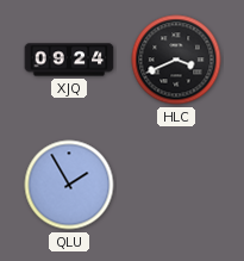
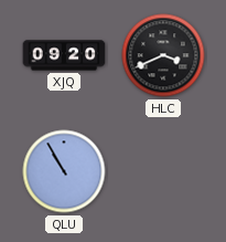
XJQ: 09:24 -> 09:20 (64, 55)
QLU: 1:55 -> 10:55 (64, 171)
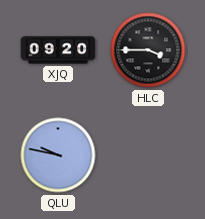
HLC: 3:41 -> 3:45 (148, 50)
QLU: 10:55 -> 9:47 (58, 155)
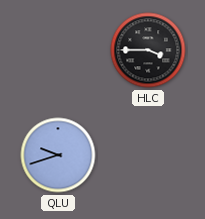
XJQ: 09:20 -> none (58, 50)
QLU: 9:47 -> 9:42 (58, 155)
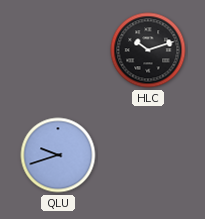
HLC: 3:45 -> 10:12 (148, 50)
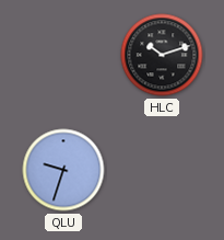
QLU: 9:42 -> 9:33 (63, 170)
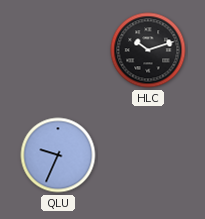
QLU: 9:33 -> 9:34 (58, 155)
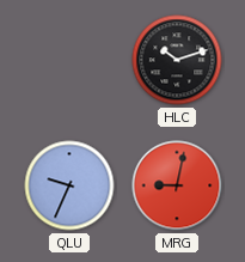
MRG: none -> 9:02 (177, 185)
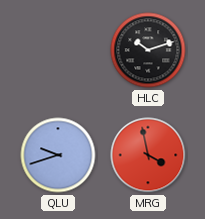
QLU: 9:34 -> 9:42 (58, 155)
MRG: 9:02 -> 3:58 (148, 155)
